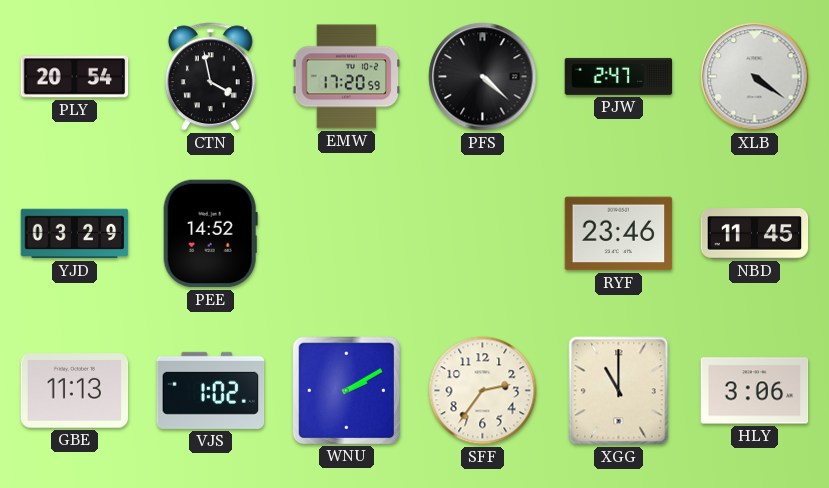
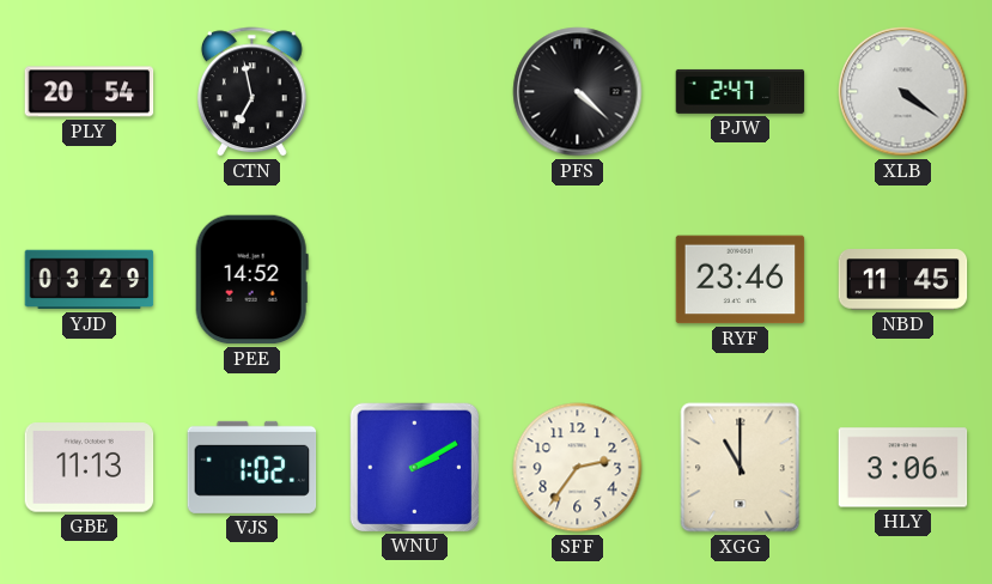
CTN: 3:58 -> 6:58 (251, 92)
EMW: 17:20 -> none (347, 77)
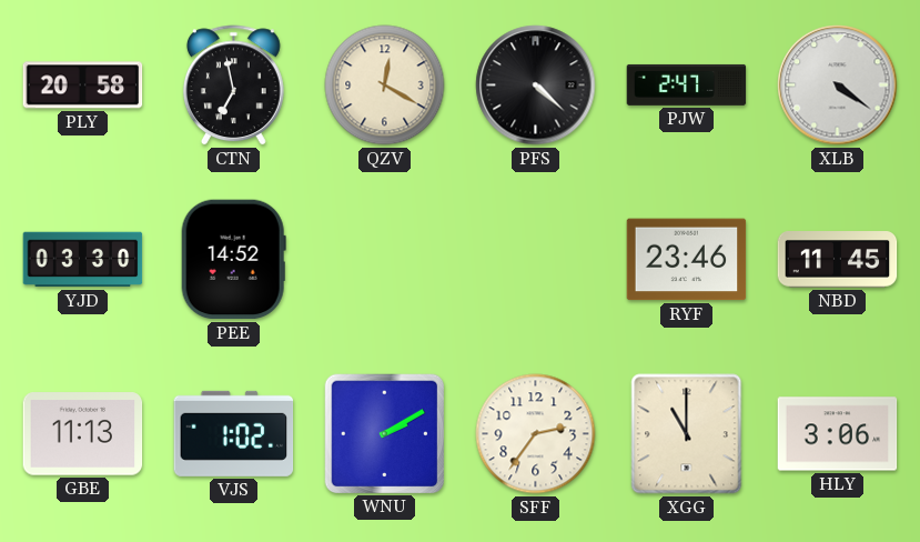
PLY: 20:54 -> 20:58 (83, 86)
QZV: none -> 12:20 (385, 86)
YJD: 03:29 -> 03:30 (83, 260)
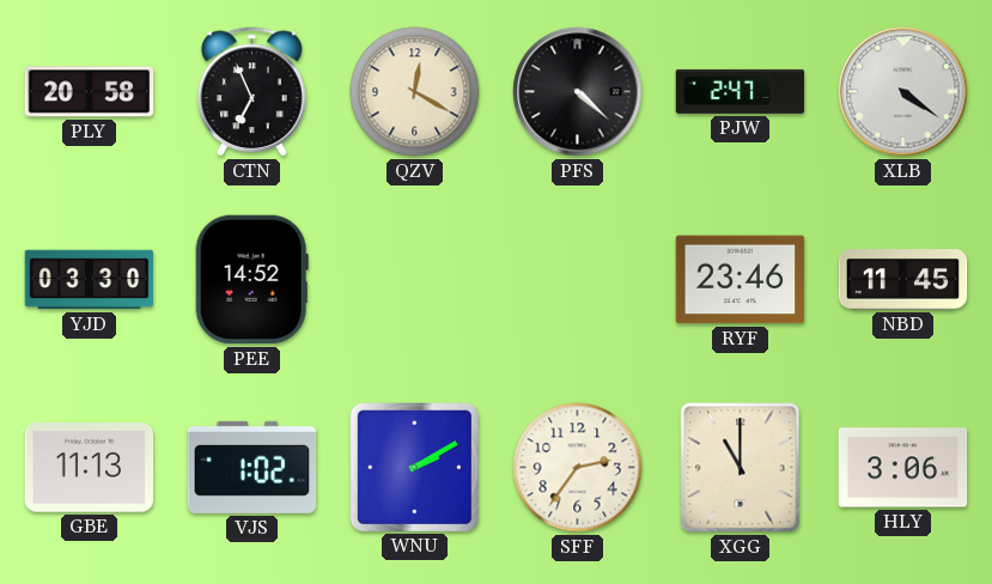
CTN: 6:58 -> 6:56 (251, 92)
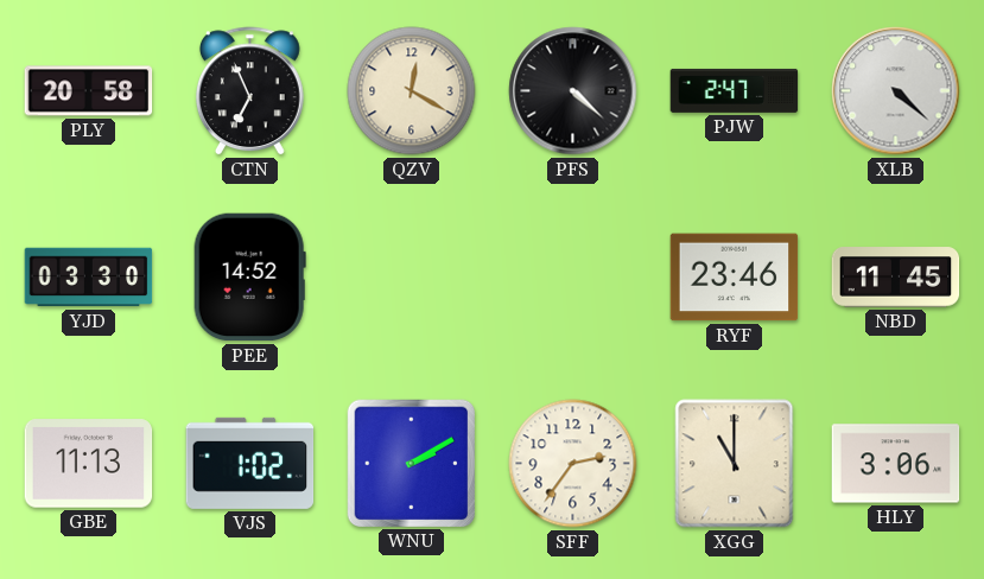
XLB: 4:21 -> 4:22 (896, 91)
